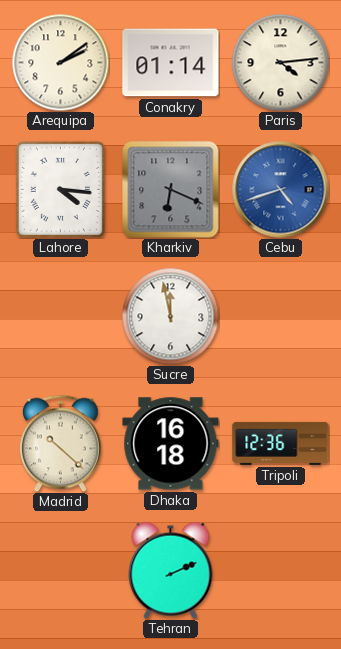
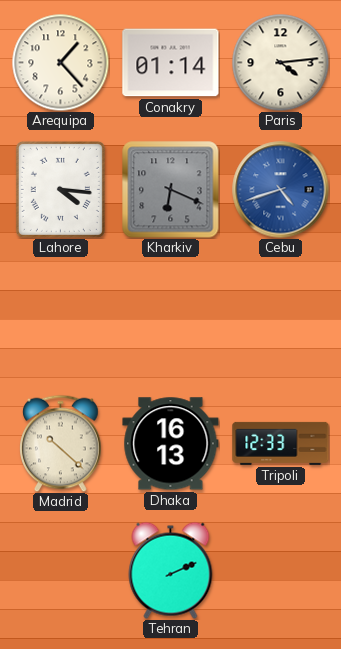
Arequipa: 2:09 -> 1:23 (60, 62)
Sucre: 11:58 -> none (170, 316)
Dhaka: 16:18 -> 16:13 (171, 444)
Tripoli: 12:36 -> 12:33 (281, 443)
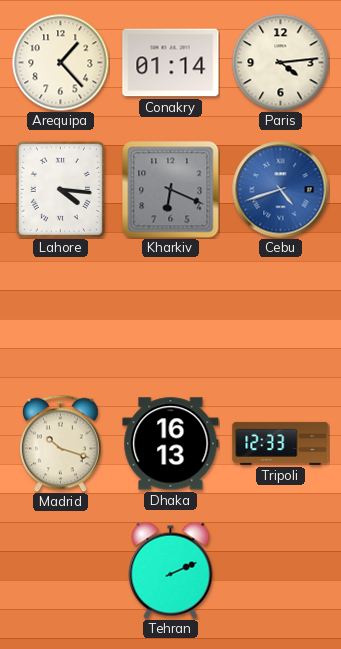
Madrid: 10:22 -> 10:18 (61, 443)
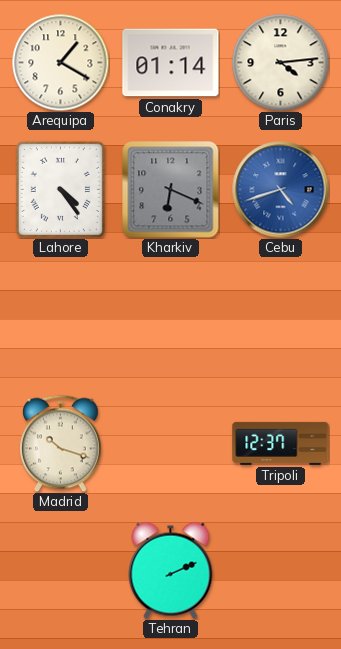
Arequipa: 1:23 -> 1:20 (60, 62)
Lahore: 4:16 -> 4:24 (60, 189)
Dhaka: 16:13 -> none (171, 444)
Tripoli: 12:33 -> 12:37 (281, 443)
